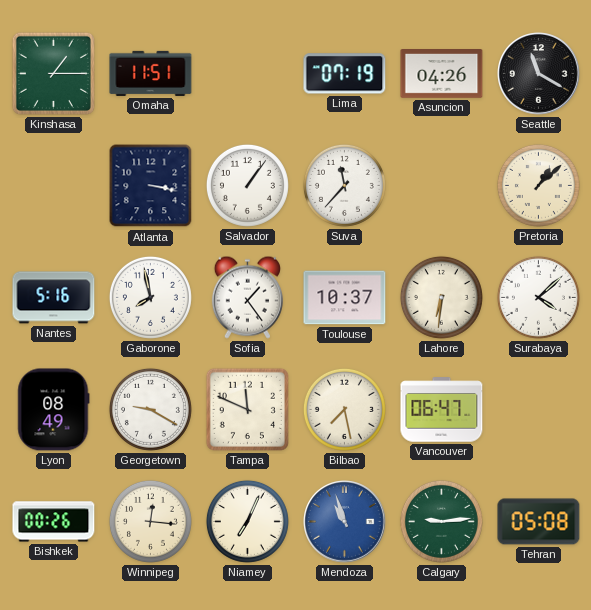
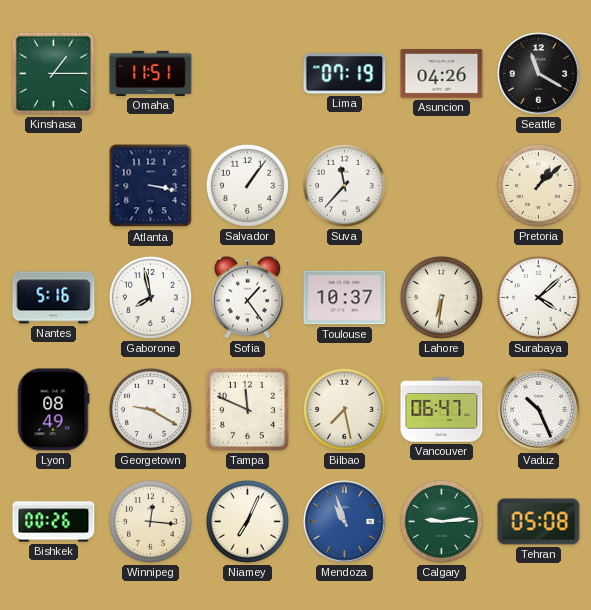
Vaduz: none -> 10:26 (539, 410)
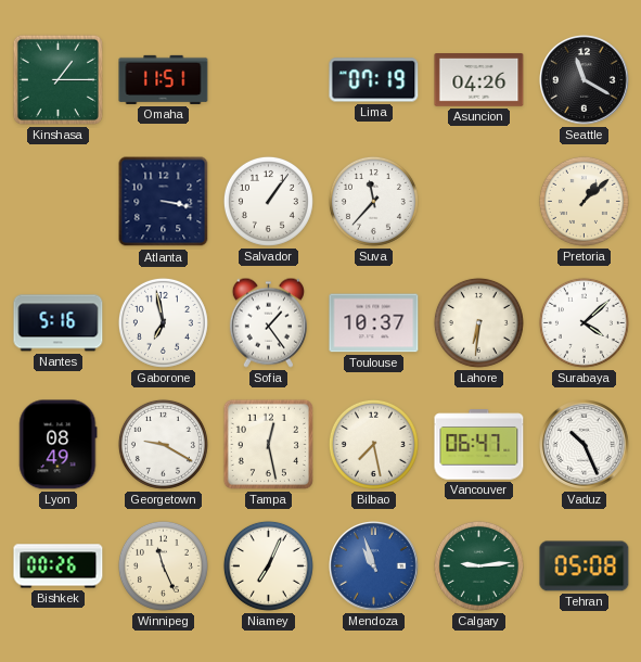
Gaborone: 7:58 -> 6:58 (163, 322)
Tampa: 11:49 -> 12:28 (268, 444)
Winnipeg: 12:16 -> 11:26 (163, 565)
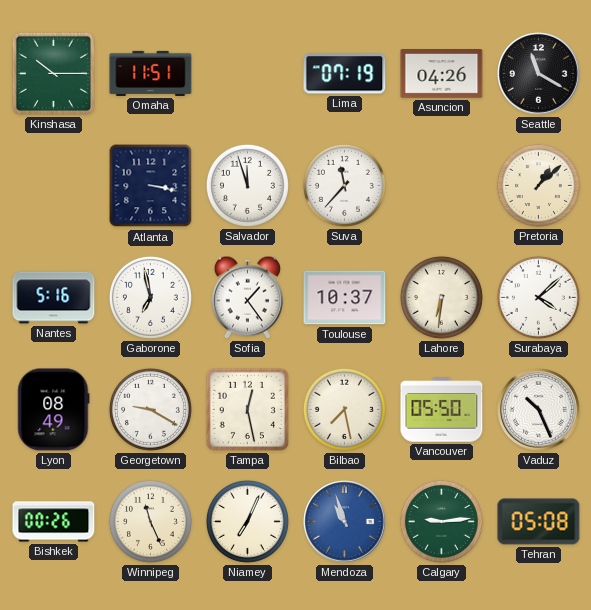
Kinshasa: 1:15 -> 10:15 (53, 73)
Salvador: 1:06 -> 11:57 (247, 185)
Vancouver: 06:47 -> 05:50 (442, 410)
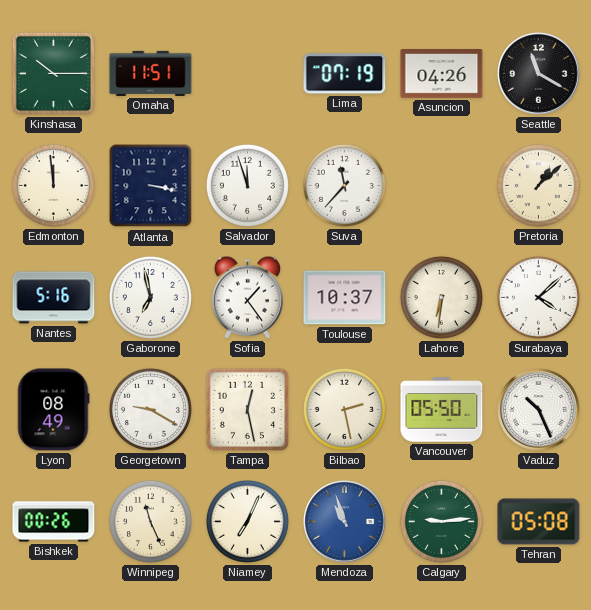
Edmonton: none -> 11:59 (53, 185)
Bilbao: 7:28 -> 2:28 (344, 409)
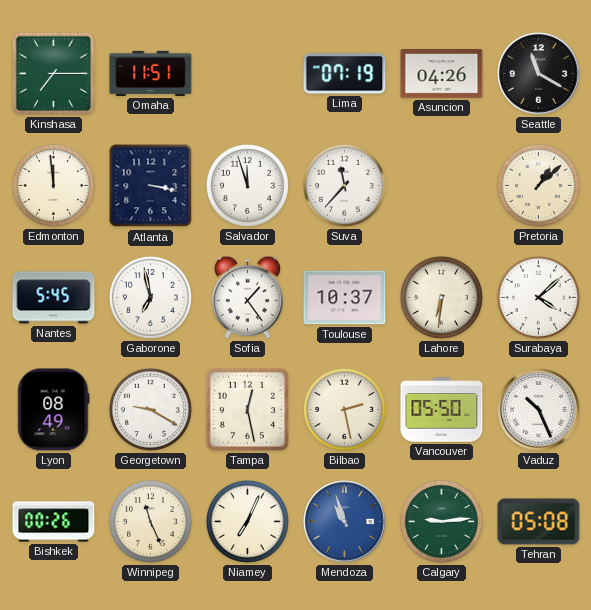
Kinshasa: 10:15 -> 7:15 (53, 73)
Nantes: 5:16 -> 5:45 (54, 298)
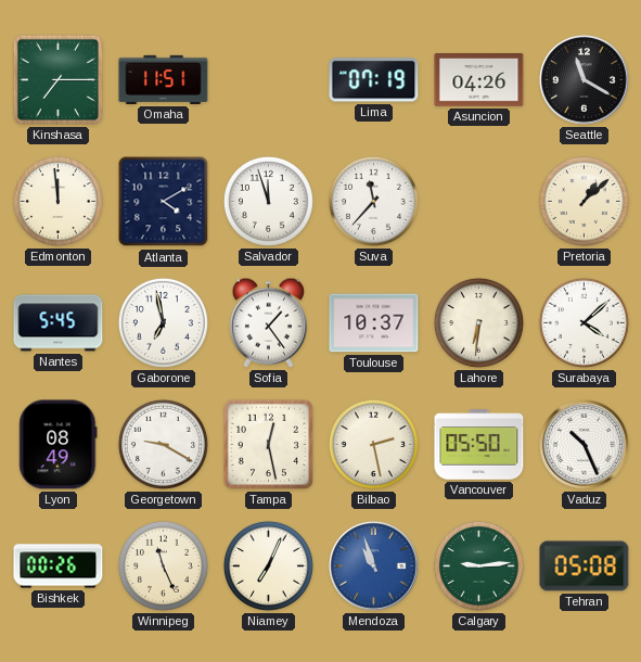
Atlanta: 3:17 -> 4:10 (164, 202)
